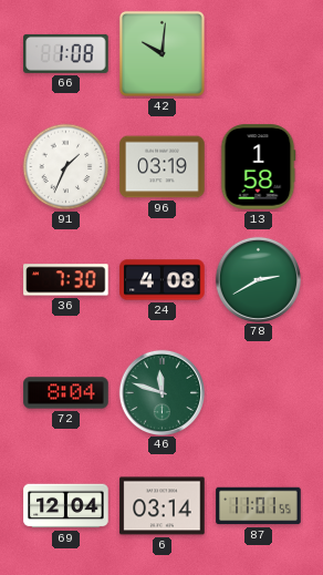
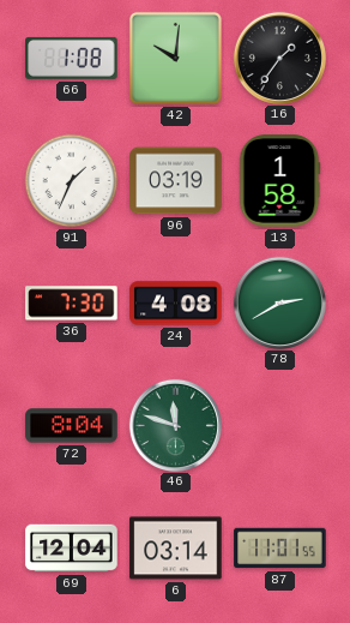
16: none -> 1:36 (279, 58)
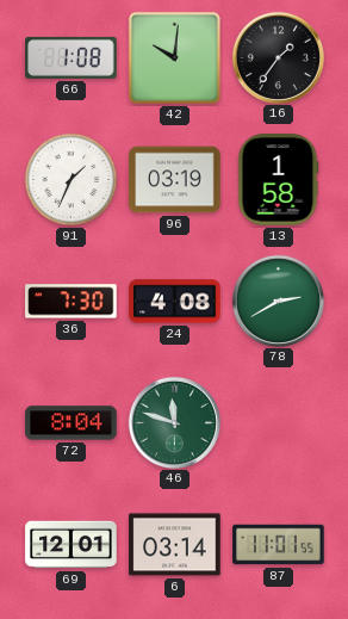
69: 12:04 -> 12:01 (72, 545)
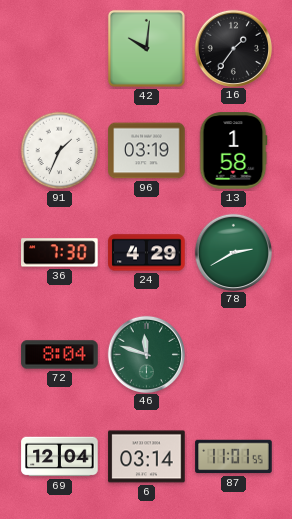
66: 1:08 -> none (72, 57)
24: 4:08 -> 4:29 (147, 253)
69: 12:01 -> 12:04 (60, 457)
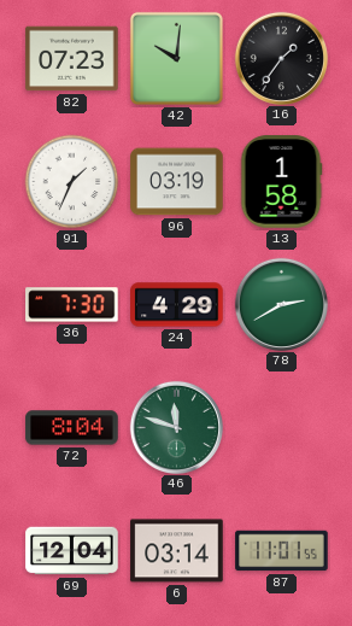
82: none -> 07:23 (72, 59)
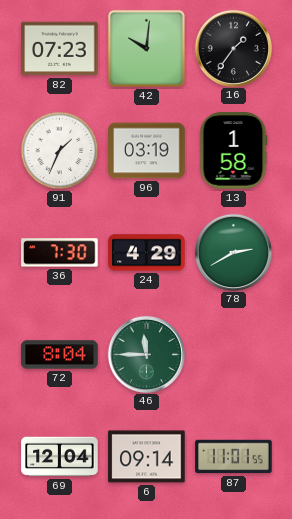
46: 11:48 -> 11:45 (146, 354)
6: 03:14 -> 09:14 (147, 457)
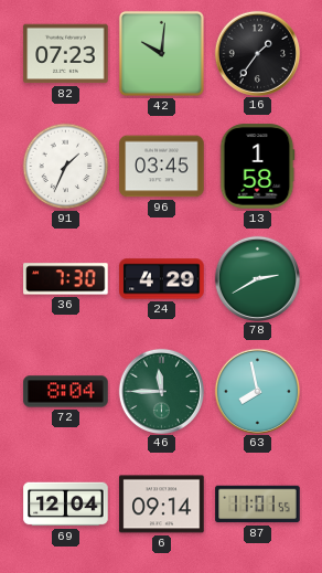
96: 03:19 -> 03:45 (162, 167)
63: none -> 7:58 (257, 391)
